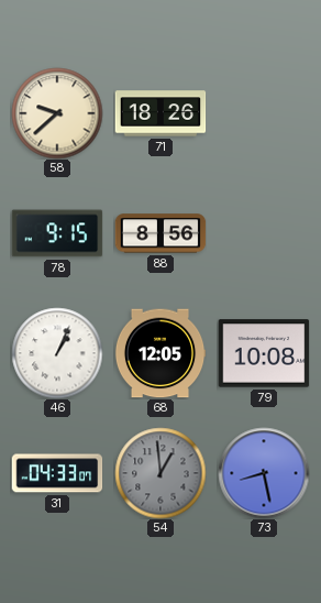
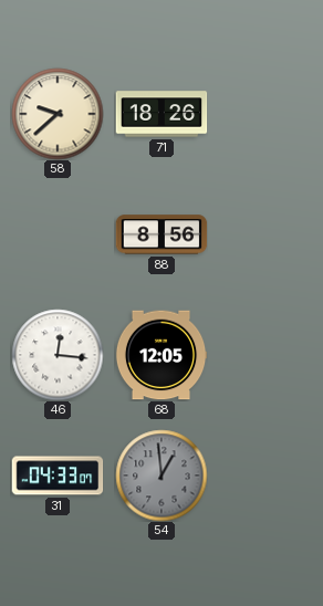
78: 9:15 -> none (57, 233)
46: 1:04 -> 12:16 (58, 355)
79: 10:08 -> none (264, 353)
73: 8:28 -> none (264, 473)
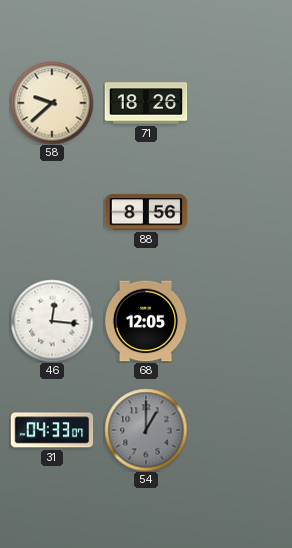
54: 12:59 -> 1:00 (146, 430)
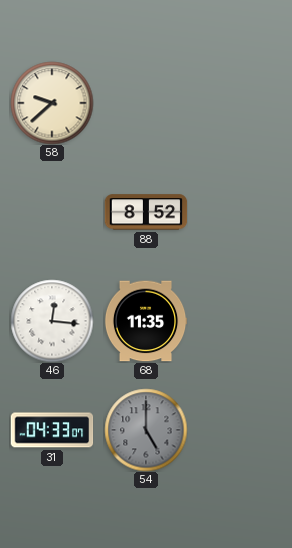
71: 18:26 -> none (146, 103)
88: 8:56 -> 8:52 (146, 212)
68: 12:05 -> 11:35 (146, 321)
54: 1:00 -> 5:00 (146, 430)
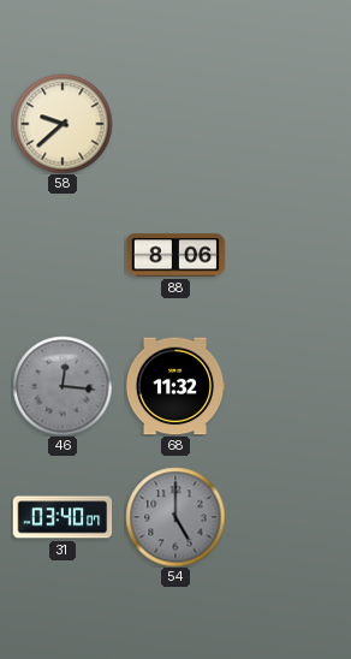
88: 8:52 -> 8:06 (175, 255)
46 dial: white -> grey (63, 386)
68: 11:35 -> 11:32 (175, 386)
31: 04:33 -> 03:40 (63, 517)
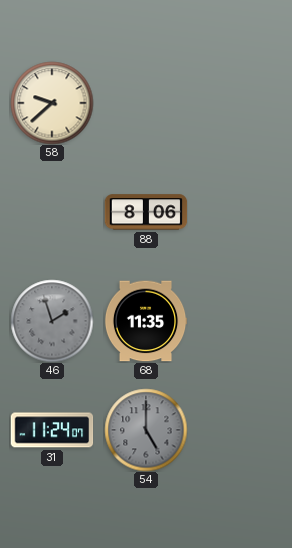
46: 12:16 -> 1:57 (52, 321)
68: 11:32 -> 11:35 (146, 321)
31: 03:40 -> 11:24 (52, 430)
